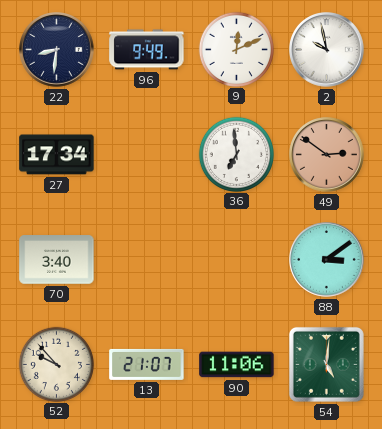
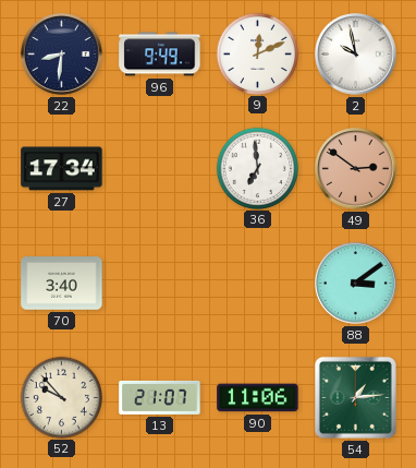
54: 5:01 -> 1:14 (355, 397)
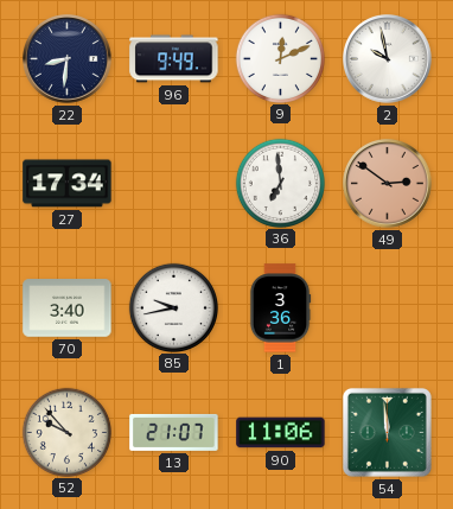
85: none -> 9:43 (173, 307)
1: none -> 3:36 (280, 308)
88: 3:09 -> none (356, 284)
54: 1:14 -> 11:59 (387, 432)
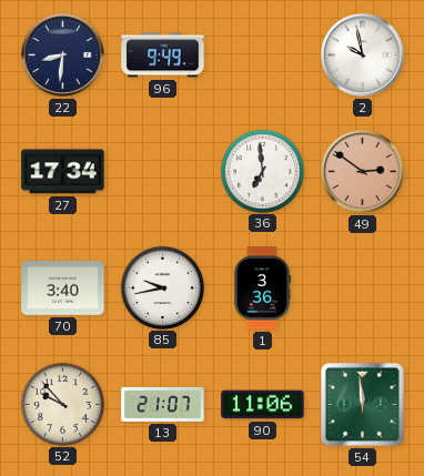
9: 12:11 -> none (280, 58)
